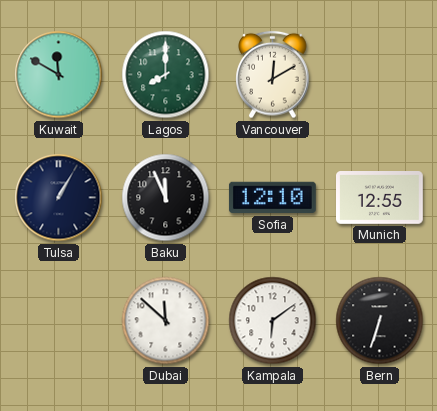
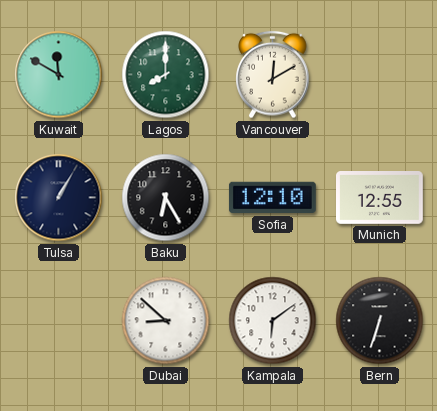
Baku: 11:56 -> 6:25 (166, 198)
Dubai: 11:52 -> 8:52 (166, 321)
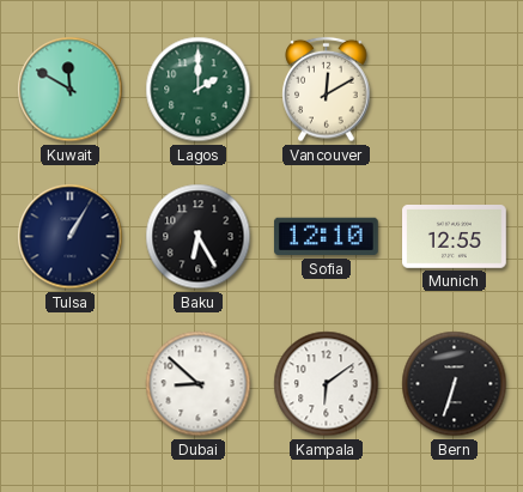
Lagos: 8:00 -> 2:00 (199, 90)
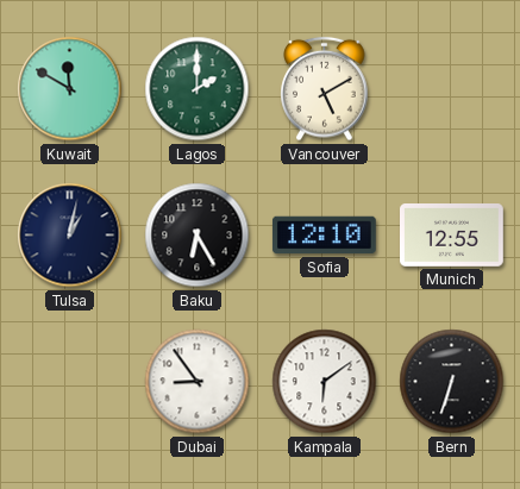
Vancouver: 12:10 -> 5:10 (325, 89)
Tulsa: 1:05 -> 1:02 (70, 236)
Dubai: 8:52 -> 8:54 (198, 382)
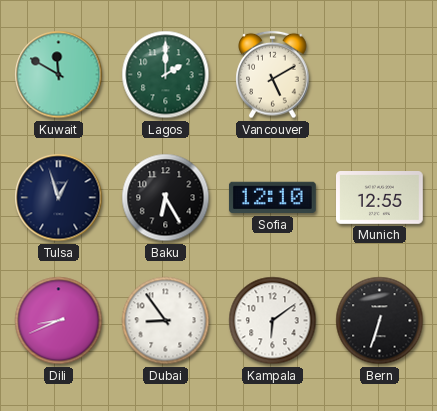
Tulsa: 1:02 -> 12:57 (59, 198)
Dili: none -> 8:41 (59, 321)
